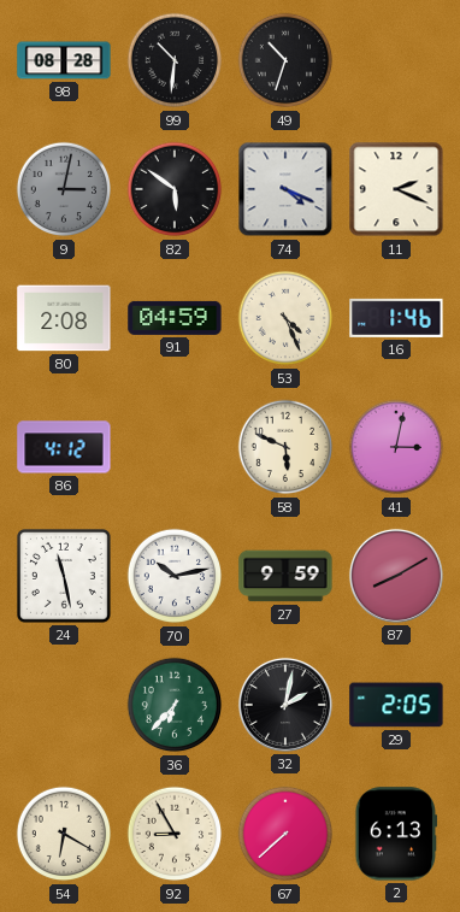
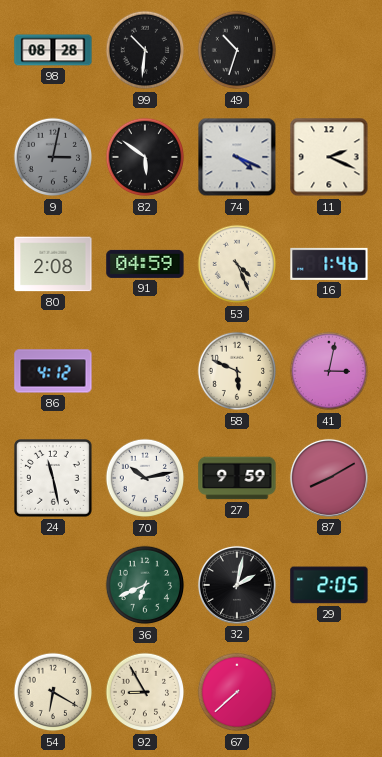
36: 6:37 -> 6:41 (145, 585)
2: 6:13 -> none (396, 834)
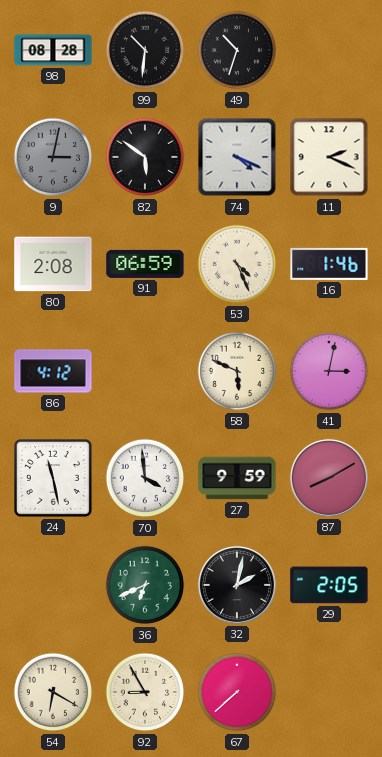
91: 04:59 -> 06:59 (145, 264)
70: 10:13 -> 3:59 (145, 478)
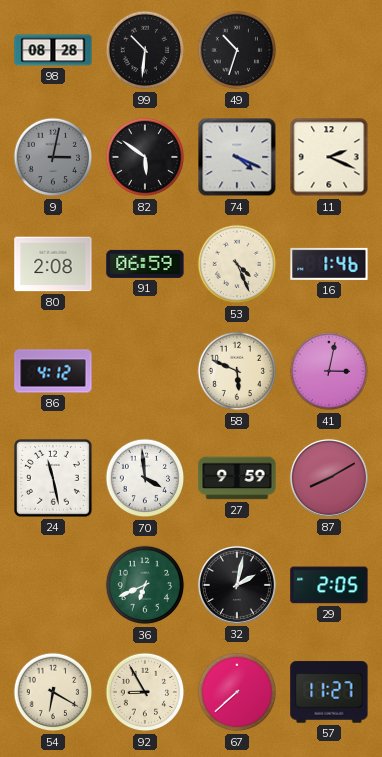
57: none -> 11:27 (329, 692)
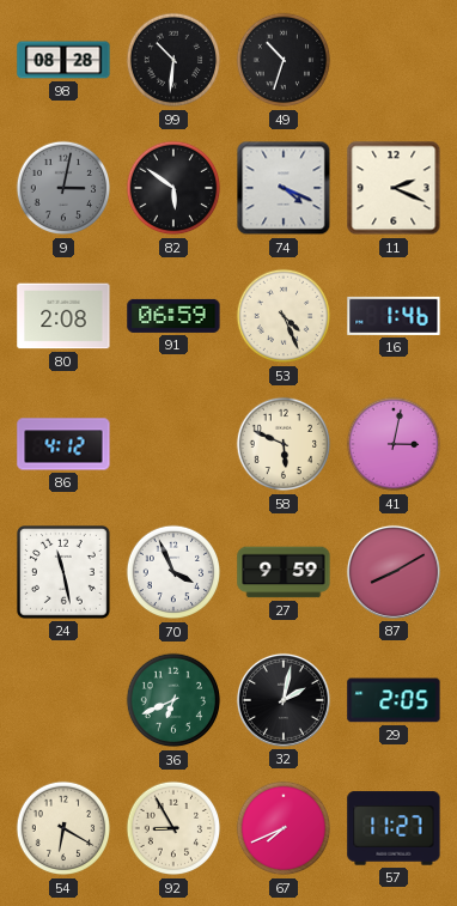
70: 3:59 -> 3:56 (173, 572)
67: 7:38 -> 7:41 (284, 828)
